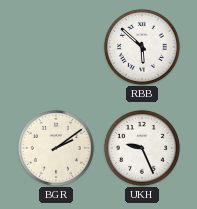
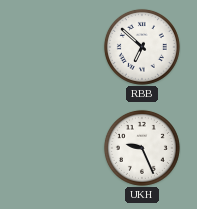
RBB: 5:52 -> 6:52 (142, 47)
BGR: 2:09 -> none (56, 148)
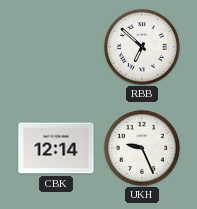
CBK: none -> 12:14 (56, 148)
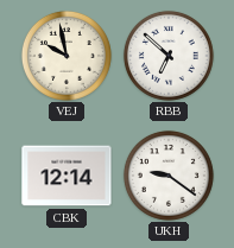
VEJ: none -> 9:58 (67, 56)
UKH: 9:26 -> 9:21 (169, 176)
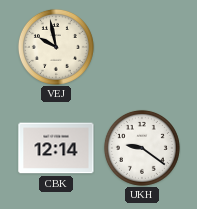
RBB: 6:52 -> none (169, 56)
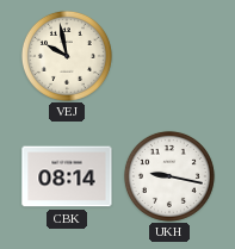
CBK: 12:14 -> 08:14 (67, 176)
UKH: 9:21 -> 9:17 (169, 176)
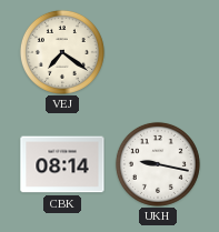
VEJ: 9:58 -> 7:21 (62, 52)
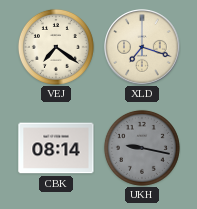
XLD: none -> 7:18 (142, 47)
UKH dial: white -> grey (142, 148)
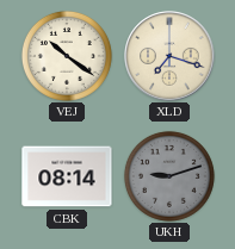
VEJ: 7:21 -> 10:21 (67, 56)
UKH: 9:17 -> 9:12 (169, 176)
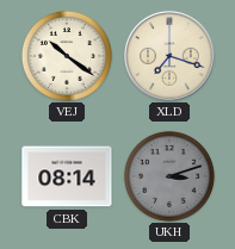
UKH: 9:12 -> 3:12 (169, 176)
